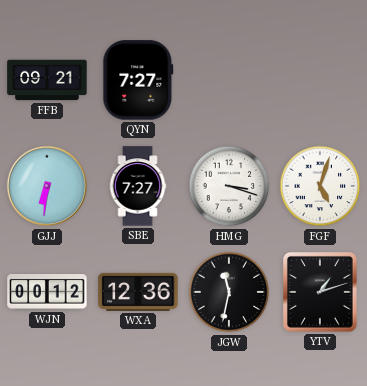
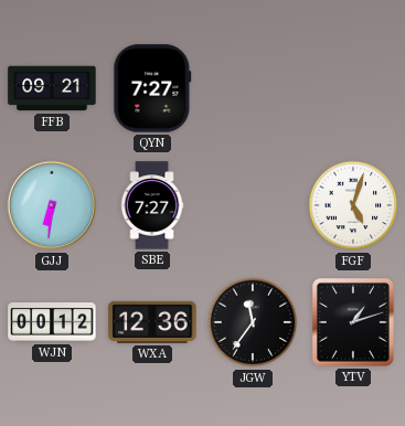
HMG: 3:18 -> none (229, 186)
JGW: 11:32 -> 11:36 (253, 322)
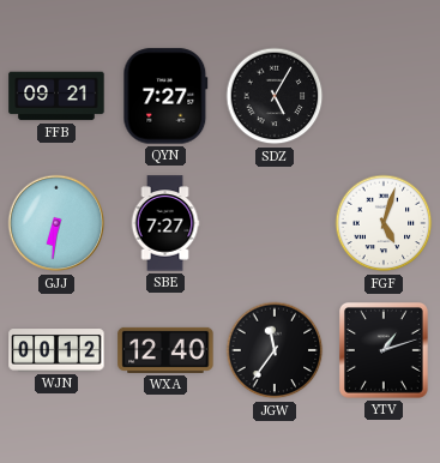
SDZ: none -> 5:05 (275, 96)
WXA: 12:36 -> 12:40 (165, 350)
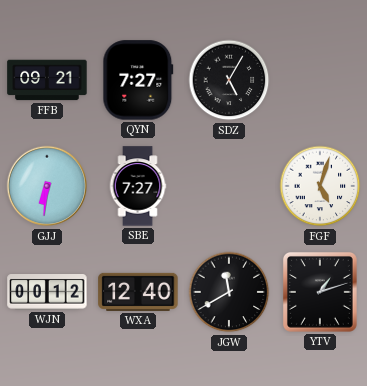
JGW: 11:36 -> 11:40 (229, 292)
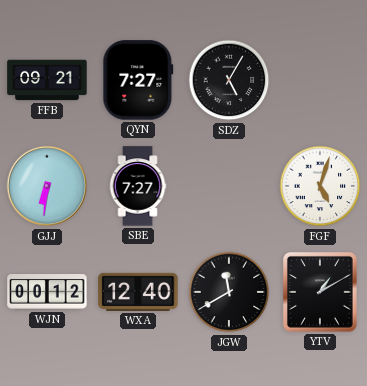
YTV: 1:12 -> 1:10 (320, 293)
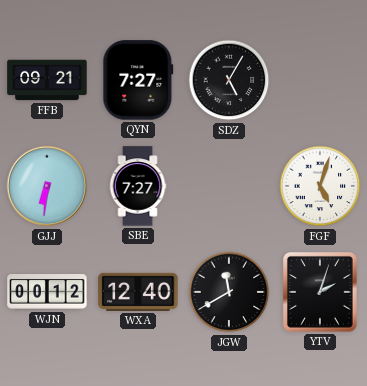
YTV: 1:10 -> 2:03 (320, 293)
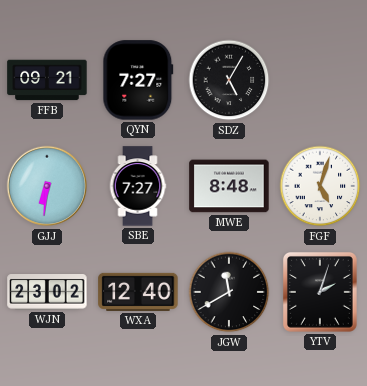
MWE: none -> 8:48 (229, 186)
WJN: 00:12 -> 23:02 (47, 293)
